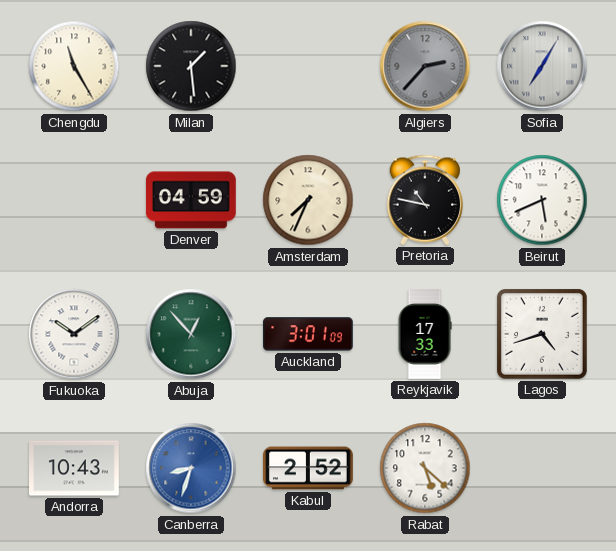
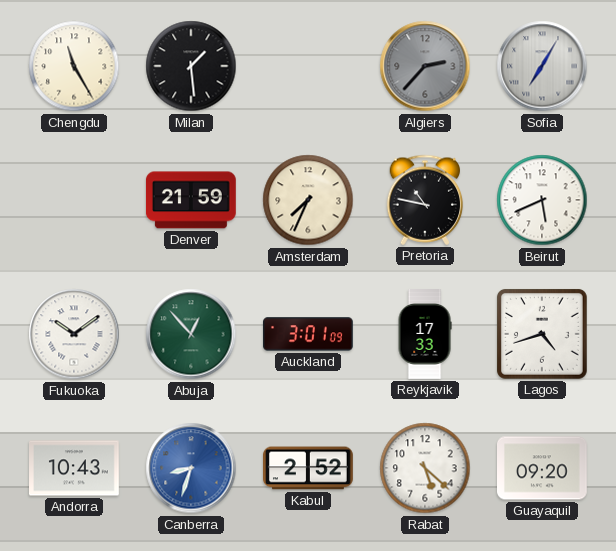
Denver: 04:59 -> 21:59 (191, 200)
Guayaquil: none -> 09:20 (543, 468)
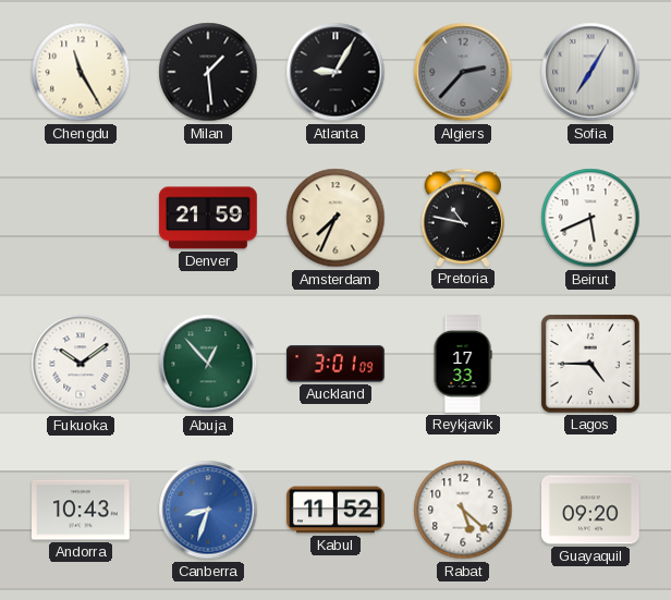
Atlanta: none -> 9:05 (335, 72)
Lagos: 4:42 -> 4:45 (590, 364)
Kabul: 2:52 -> 11:52 (337, 510)
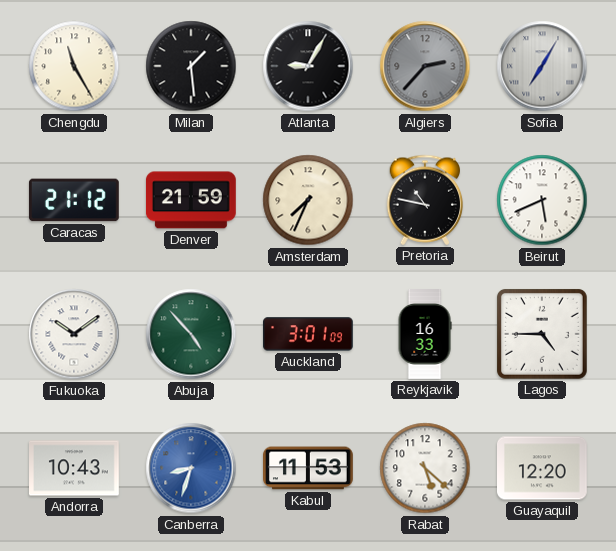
Caracas: none -> 21:12 (74, 200)
Abuja: 12:53 -> 4:53 (191, 334)
Reykjavik: 17:33 -> 16:33 (425, 335)
Kabul: 11:52 -> 11:53 (309, 468)
Guayaquil: 09:20 -> 12:20 (543, 468)
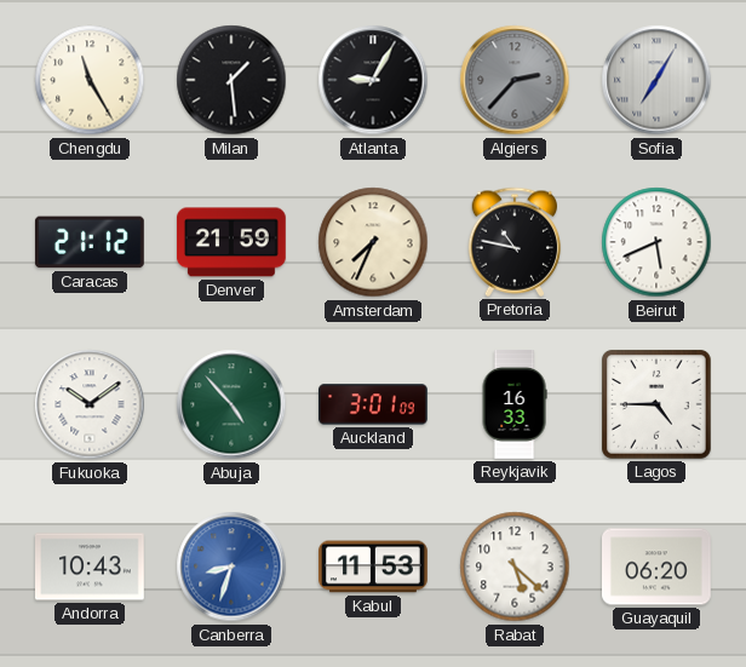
Guayaquil: 12:20 -> 06:20 (658, 567)
